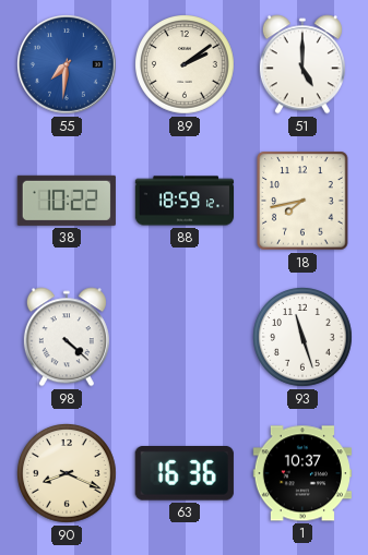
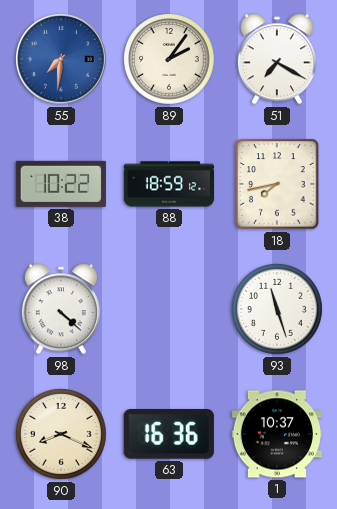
89: 2:09 -> 2:06 (170, 60)
51: 5:00 -> 7:20 (277, 59)
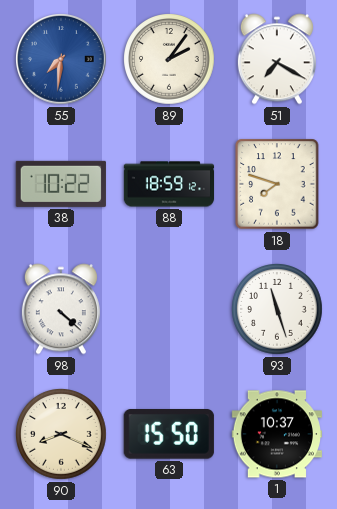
18: 7:43 -> 7:48 (277, 184)
63: 16:36 -> 15:50 (169, 435)
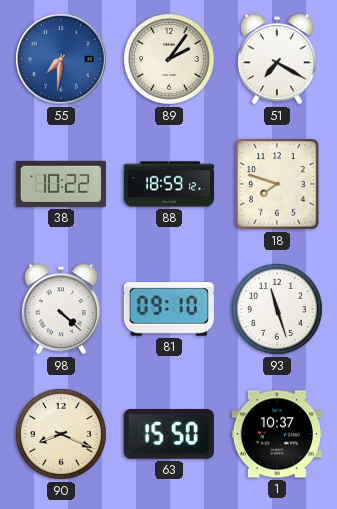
81: none -> 09:10 (169, 309)
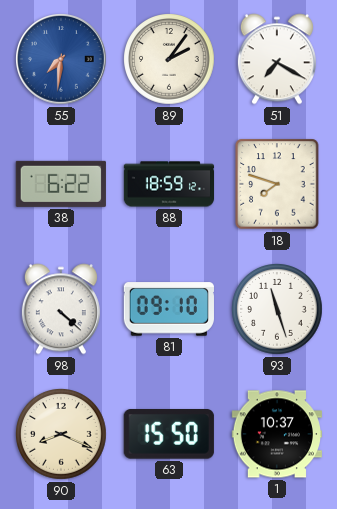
38: 10:22 -> 6:22 (61, 184)
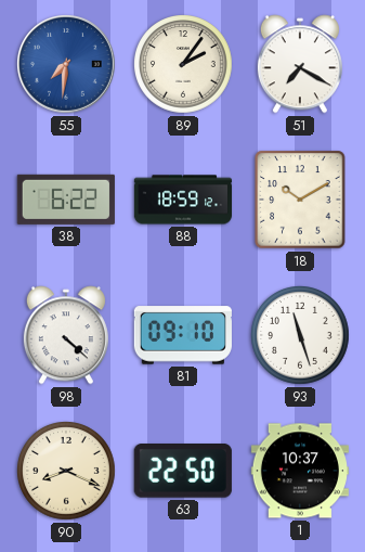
18: 7:48 -> 10:10 (300, 200)
63: 15:50 -> 22:50 (183, 472)
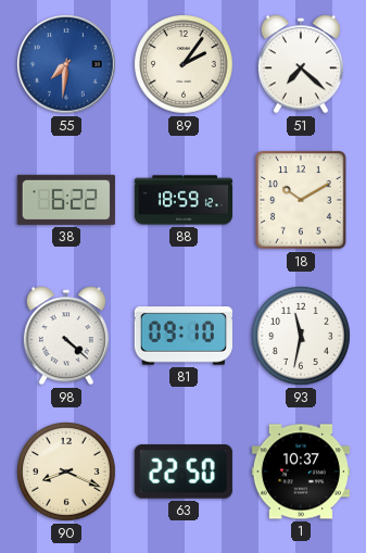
51: 7:20 -> 7:22 (301, 64)
93: 11:27 -> 11:32 (302, 337)
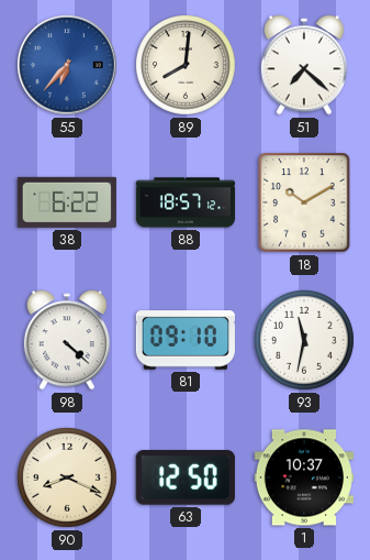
55: 7:31 -> 6:37 (68, 66)
89: 2:06 -> 8:01 (187, 66)
88: 18:59 -> 18:57 (186, 202)
63: 22:50 -> 12:50 (186, 479)
